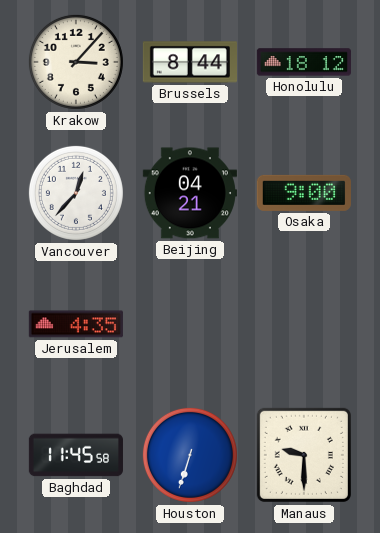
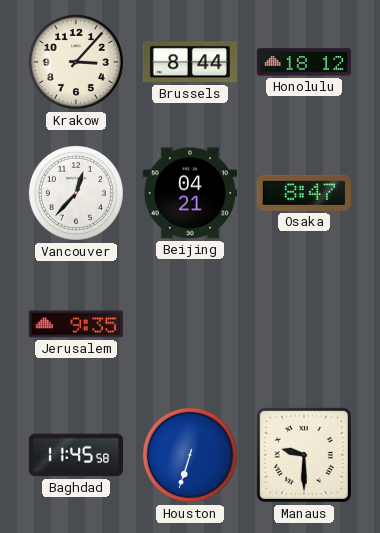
Osaka: 9:00 -> 8:47 (304, 193)
Jerusalem: 4:35 -> 9:35 (76, 324)
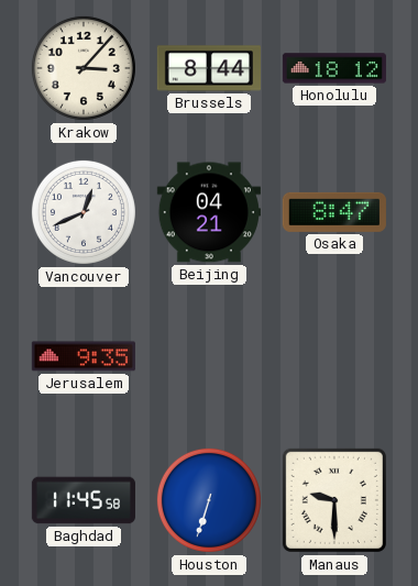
Vancouver: 12:37 -> 12:41 (84, 212)
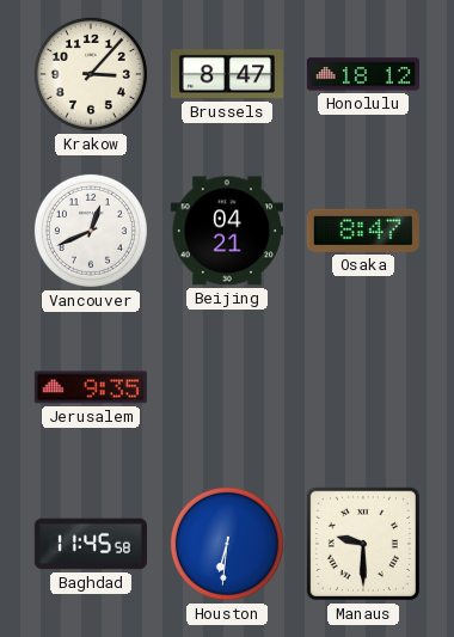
Brussels: 8:44 -> 8:47 (226, 74)
Houston: 6:33 -> 6:31 (227, 544)
